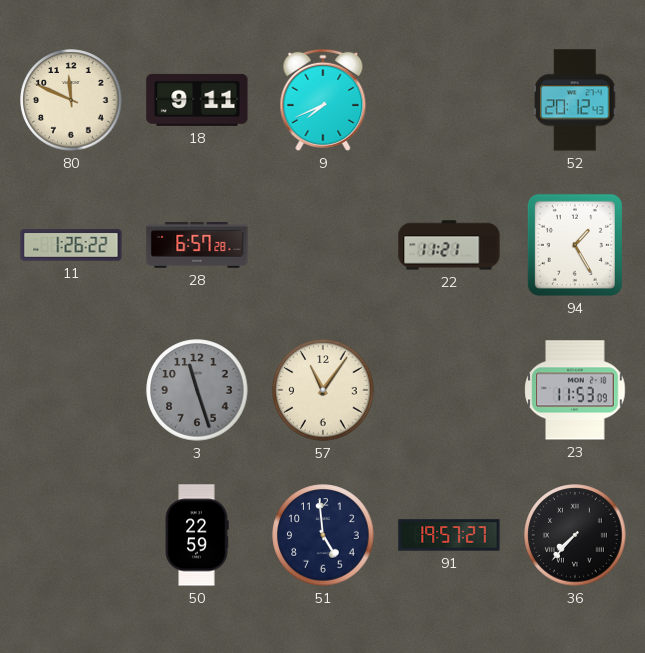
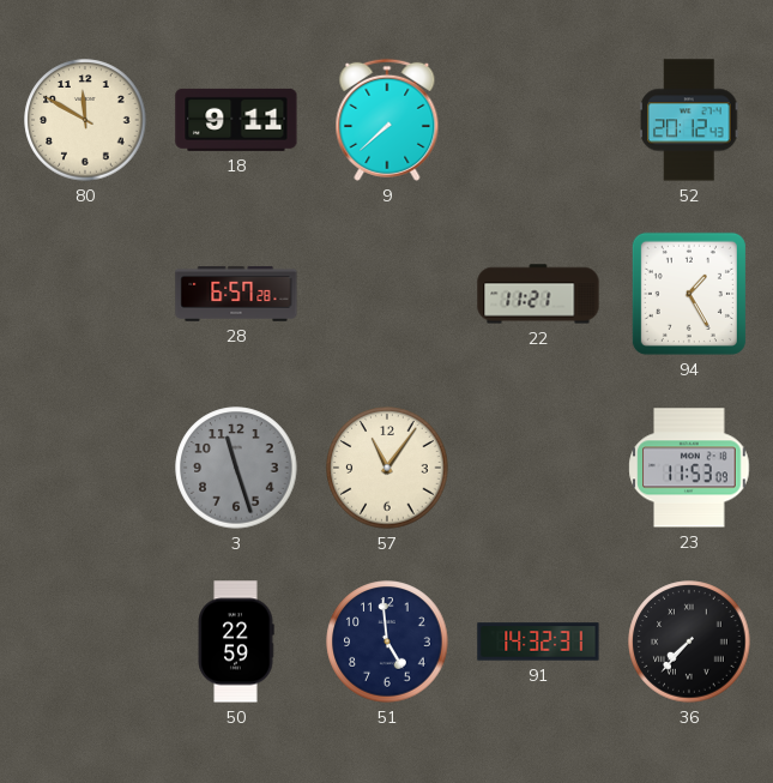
80: 11:49 -> 11:50 (85, 120)
9: 7:41 -> 7:38 (387, 120)
11: 1:26 -> none (71, 245)
91: 19:57 -> 14:32 (538, 642)
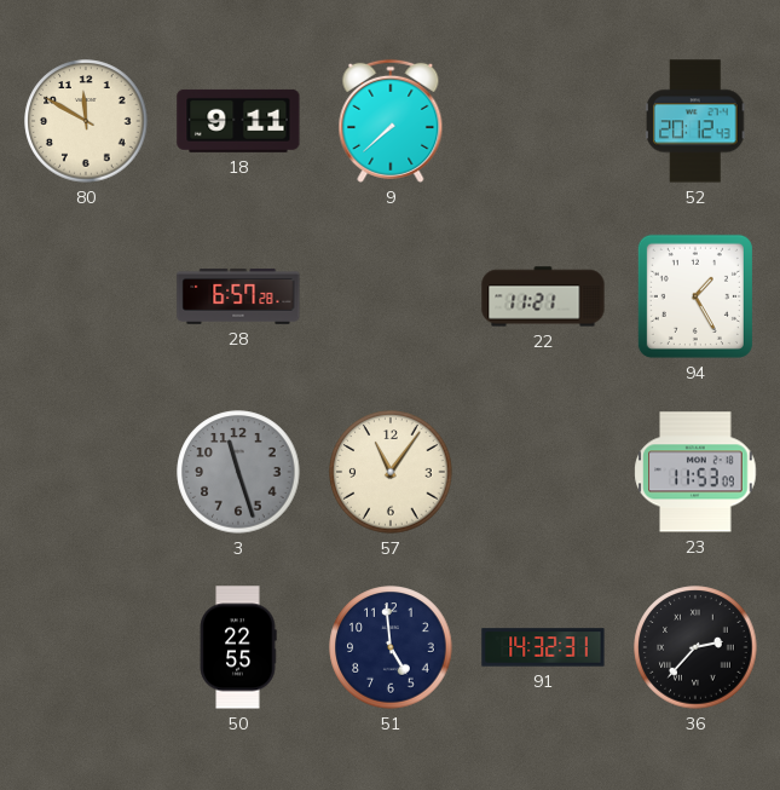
50: 22:59 -> 22:55 (238, 647)
36: 7:37 -> 2:37 (695, 647)
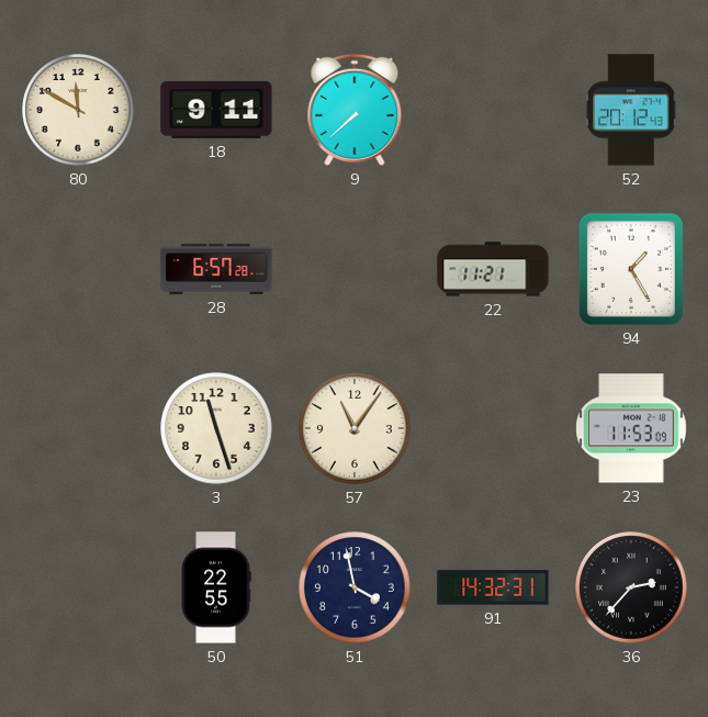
3 dial: grey -> cream (216, 428)
51: 4:59 -> 3:58 (355, 587)
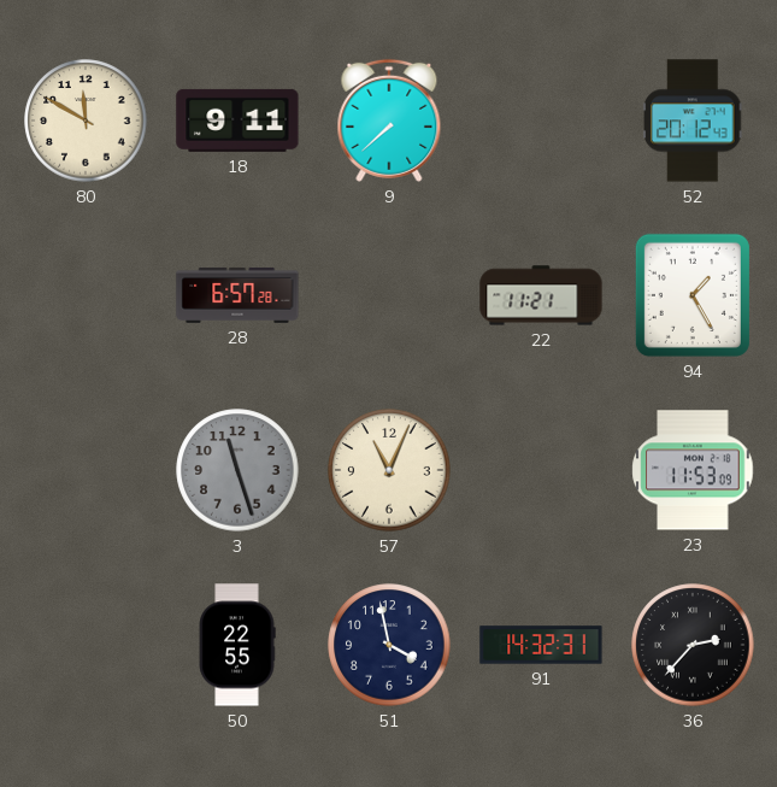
3 dial: cream -> grey (237, 470)
57: 11:06 -> 11:04 (389, 470)
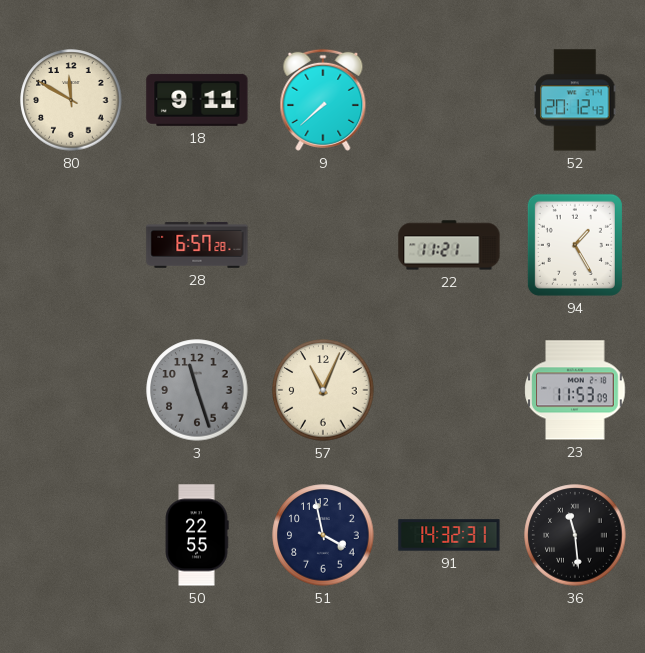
36: 2:37 -> 11:29 (575, 535)
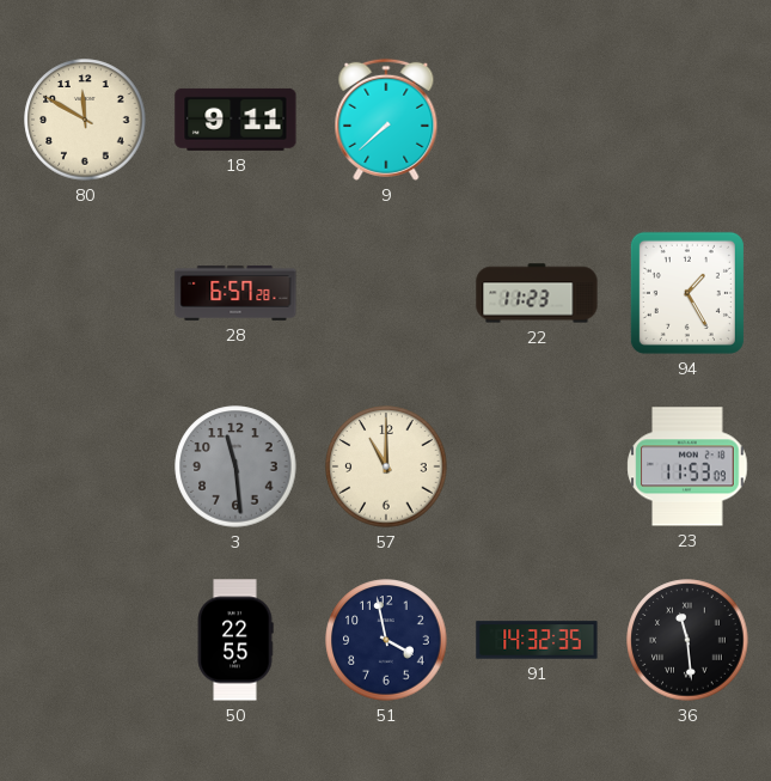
52: 20:12 -> none (575, 100)
22: 11:21 -> 11:23 (537, 293)
3: 11:27 -> 11:29 (235, 466)
57: 11:04 -> 11:00 (386, 466)
91: 14:32:31 -> 14:32:35 (537, 640)
